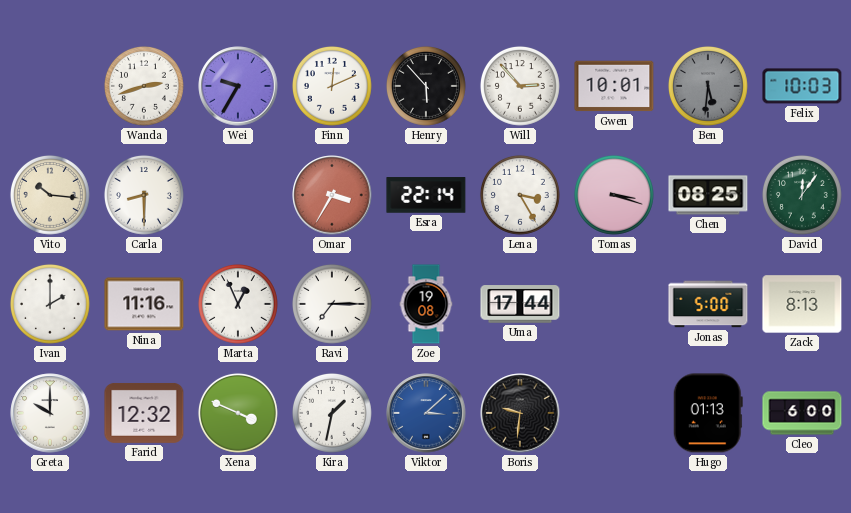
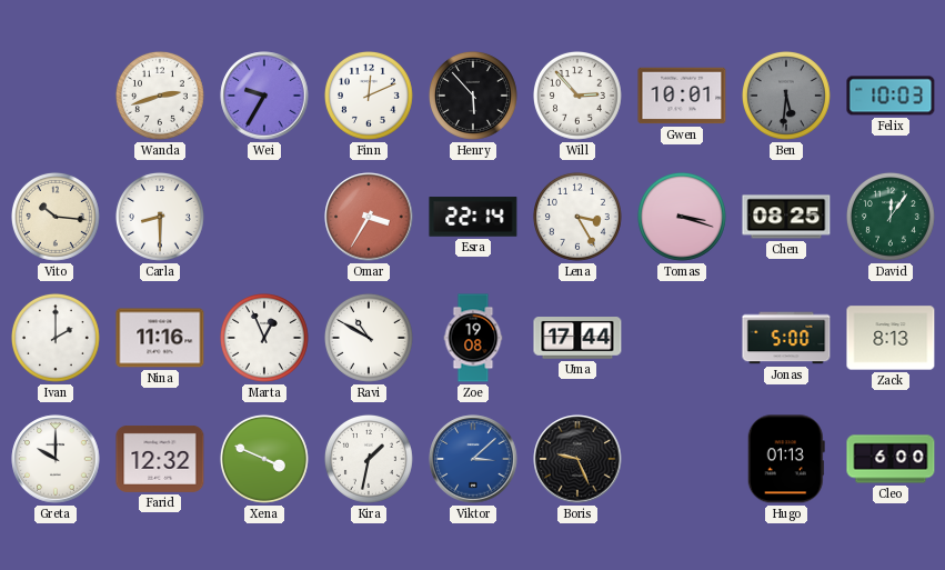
Ravi: 7:15 -> 10:50 (369, 338)
Boris: 9:31 -> 9:26 (577, 459)
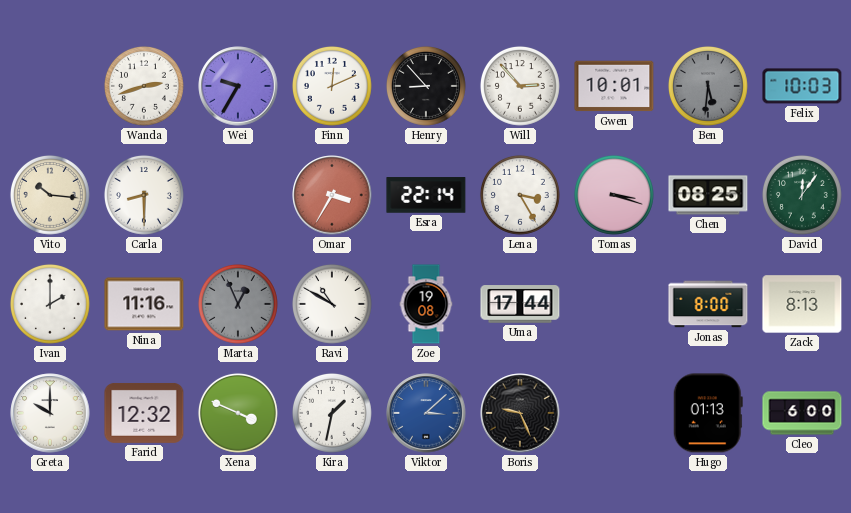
Henry: 5:53 -> 8:53 (426, 86)
Marta dial: white -> grey (238, 304)
Jonas: 5:00 -> 8:00 (708, 304)
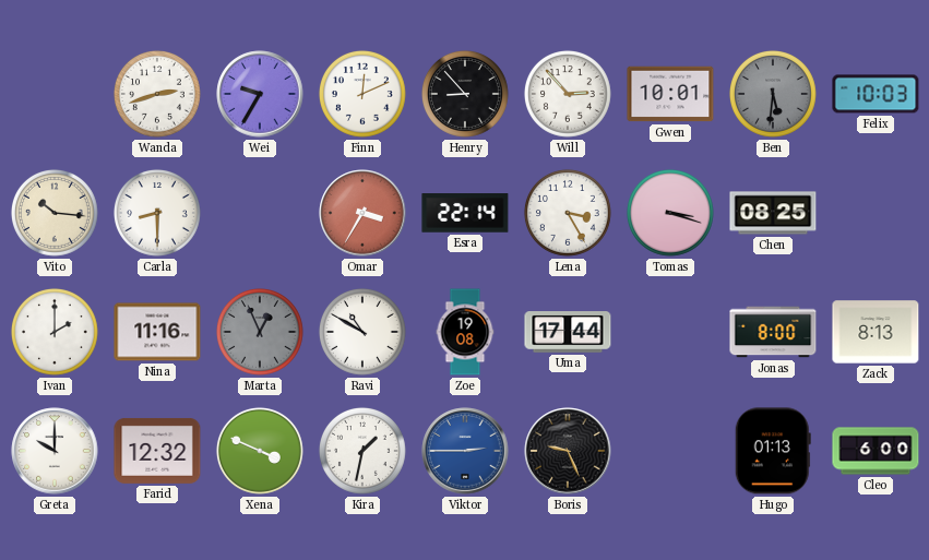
David: 12:06 -> none (802, 195)
Viktor: 3:08 -> 2:45 (465, 451)
